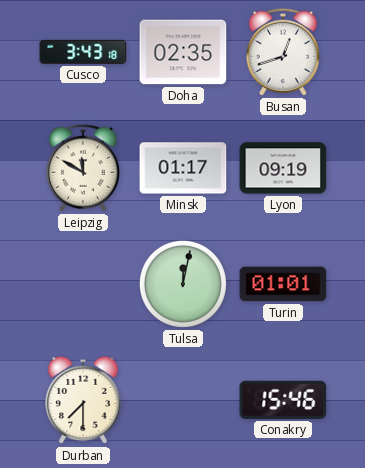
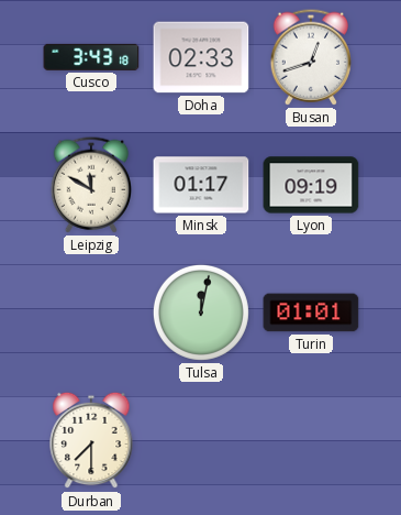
Doha: 02:35 -> 02:33 (201, 57)
Conakry: 15:46 -> none (283, 400)
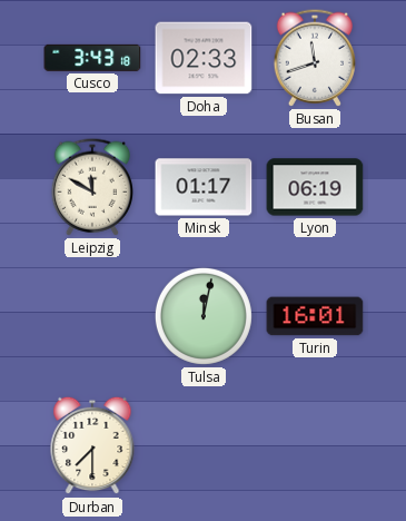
Busan: 12:42 -> 11:42 (314, 58)
Lyon: 09:19 -> 06:19 (315, 187)
Turin: 01:01 -> 16:01 (315, 316)
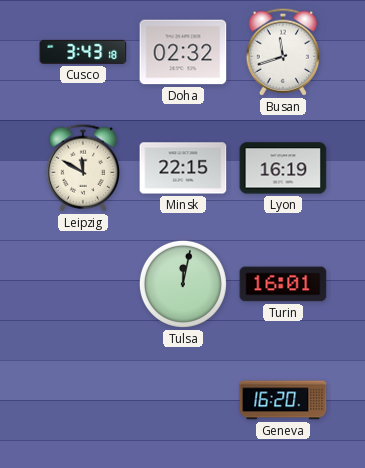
Doha: 02:33 -> 02:32 (183, 52)
Minsk: 01:17 -> 22:15 (183, 168)
Lyon: 06:19 -> 16:19 (283, 168)
Durban: 7:30 -> none (92, 445)
Geneva: none -> 16:20 (283, 400)
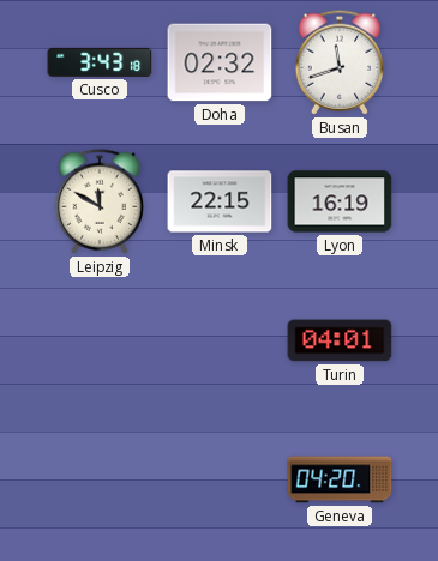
Tulsa: 12:02 -> none (183, 284)
Turin: 16:01 -> 04:01 (340, 340)
Geneva: 16:20 -> 04:20 (340, 479)
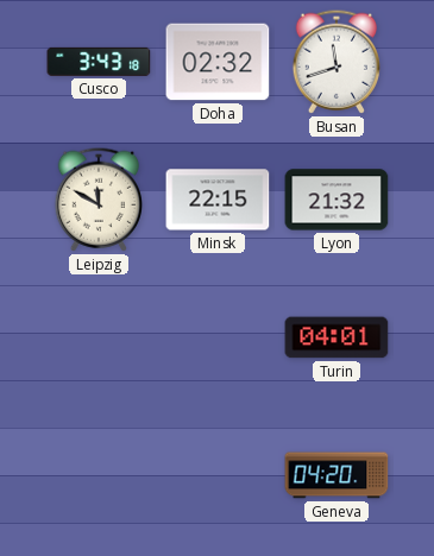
Lyon: 16:19 -> 21:32 (336, 200)
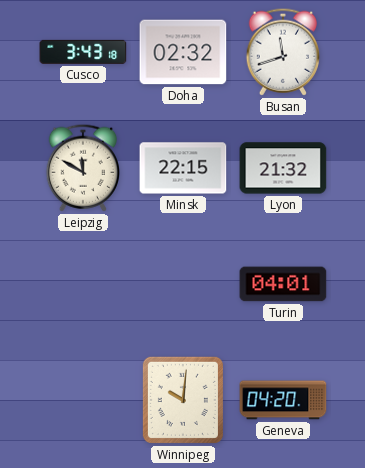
Winnipeg: none -> 10:01 (183, 400)
